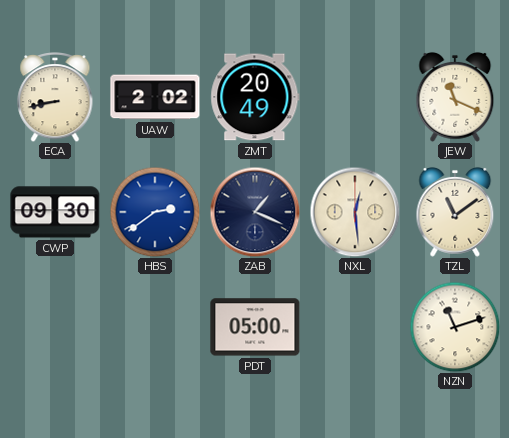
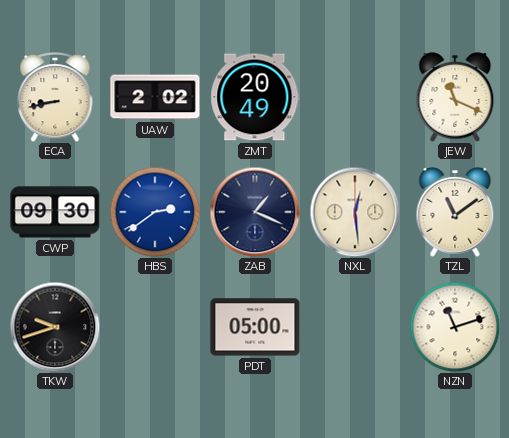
TKW: none -> 9:42 (55, 327)
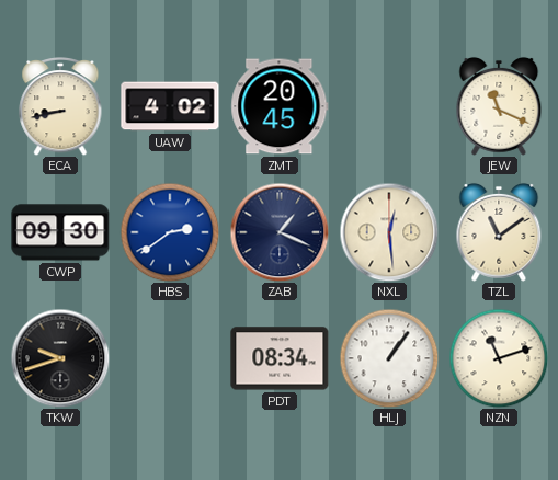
UAW: 2:02 -> 4:02 (170, 106)
ZMT: 20:49 -> 20:45 (280, 106)
PDT: 05:00 -> 08:34 (280, 358)
HLJ: none -> 1:06 (389, 358)
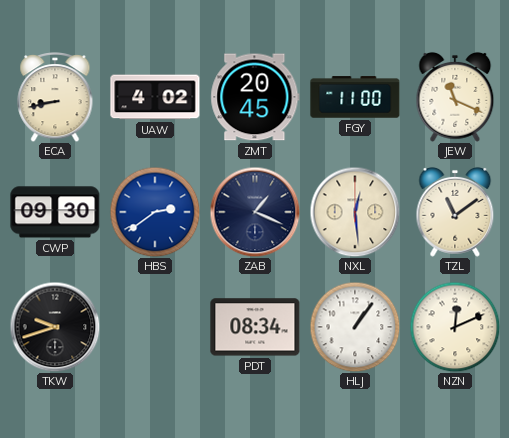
FGY: none -> 11:00 (355, 97)
NZN: 11:12 -> 12:11 (455, 327)
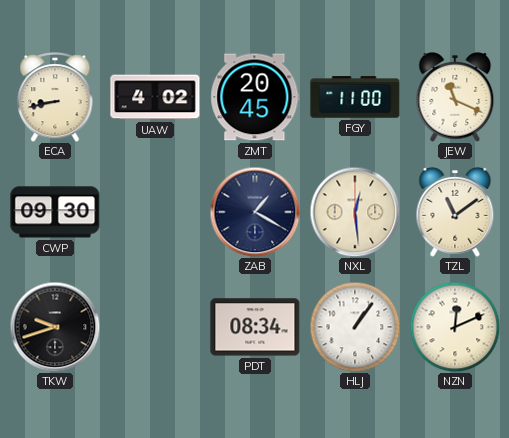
HBS: 2:39 -> none (155, 212)
ZAB: 1:19 -> 1:20 (255, 212)
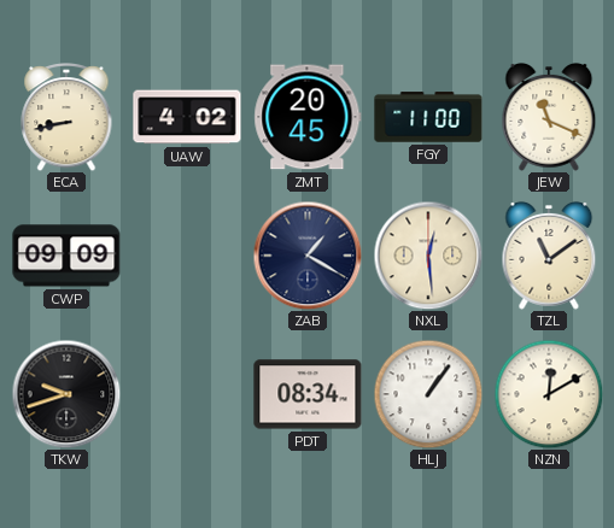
CWP: 09:30 -> 09:09 (66, 256)
NZN: 12:11 -> 12:10 (549, 394)
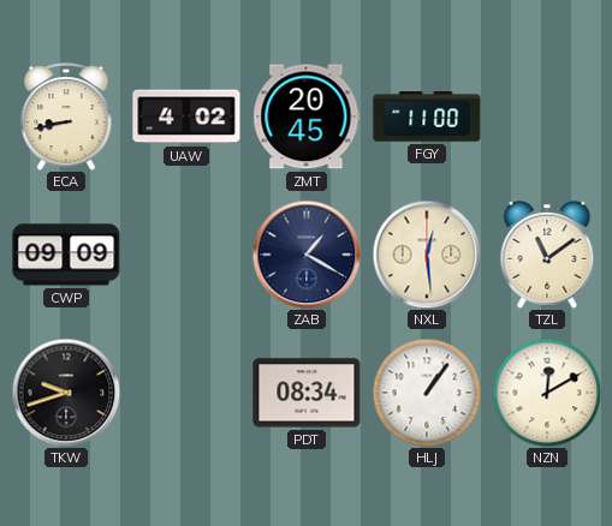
JEW: 11:19 -> none (549, 117)
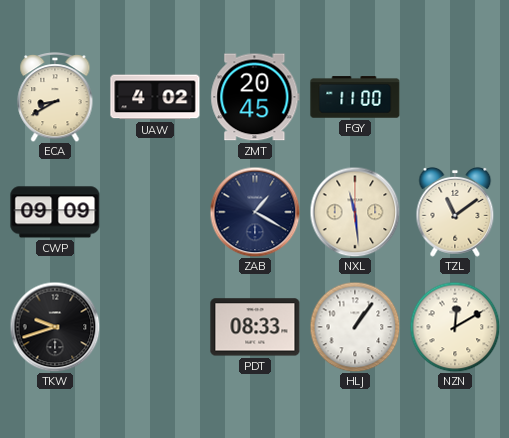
ECA: 8:43 -> 8:40 (55, 98)
NXL: 12:29 -> 11:29 (355, 212)
PDT: 08:34 -> 08:33 (255, 327)
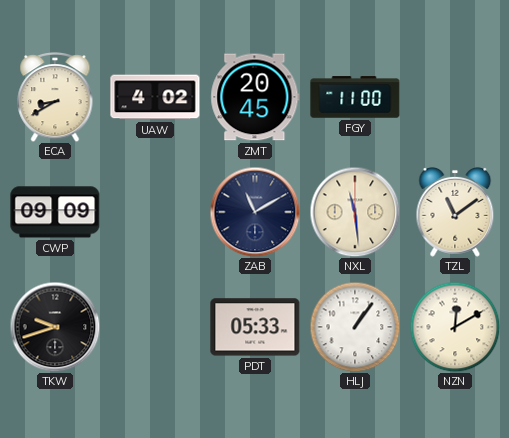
ZAB: 1:20 -> 11:10 (255, 212)
PDT: 08:33 -> 05:33 (255, 327)
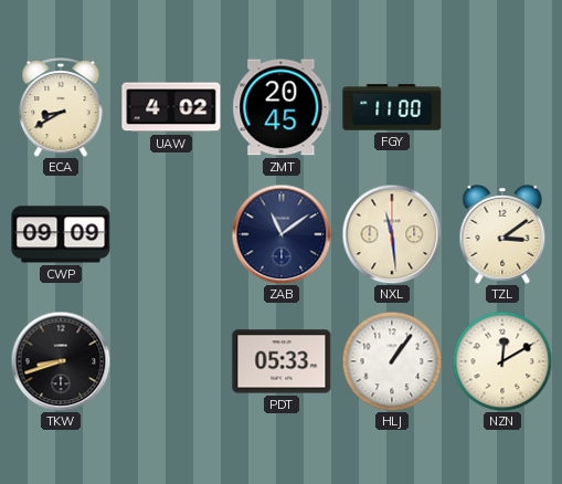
ZAB: 11:10 -> 11:09 (282, 234)
TZL: 11:09 -> 3:09 (502, 234)
TKW: 9:42 -> 8:42 (61, 361)
